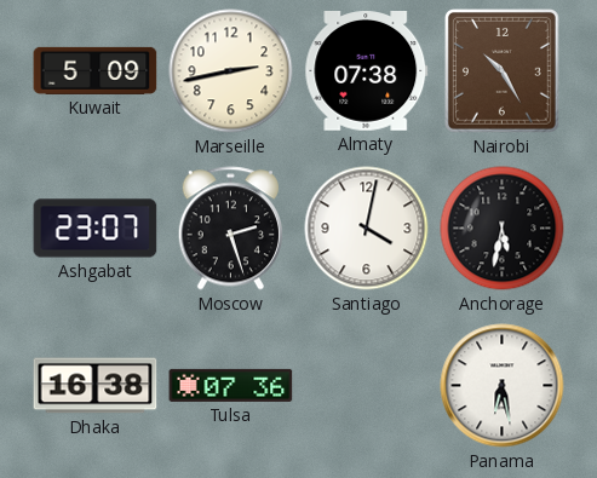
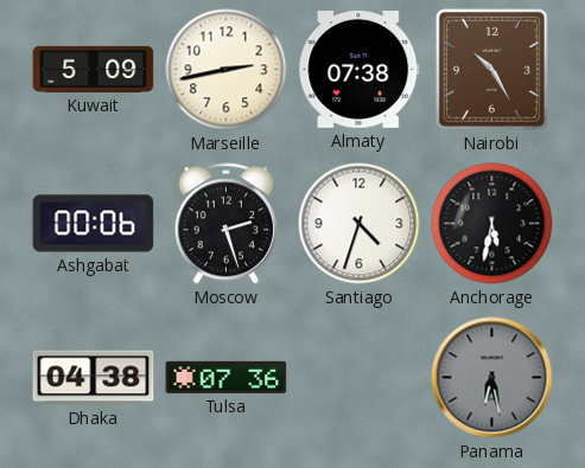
Ashgabat: 23:07 -> 00:06 (94, 224)
Santiago: 4:02 -> 4:33 (360, 224)
Dhaka: 16:38 -> 04:38 (94, 378)
Panama dial: white -> grey (492, 378)
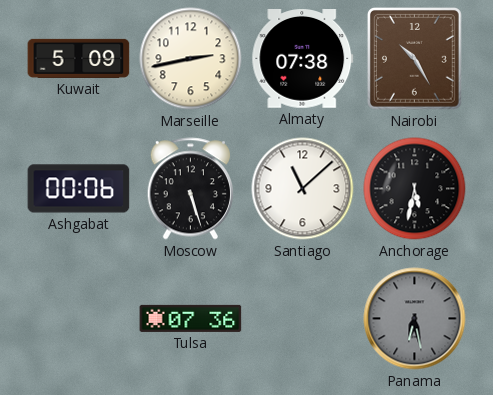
Moscow: 2:27 -> 5:27 (190, 189)
Santiago: 4:33 -> 11:08 (303, 189)
Dhaka: 04:38 -> none (94, 378)
